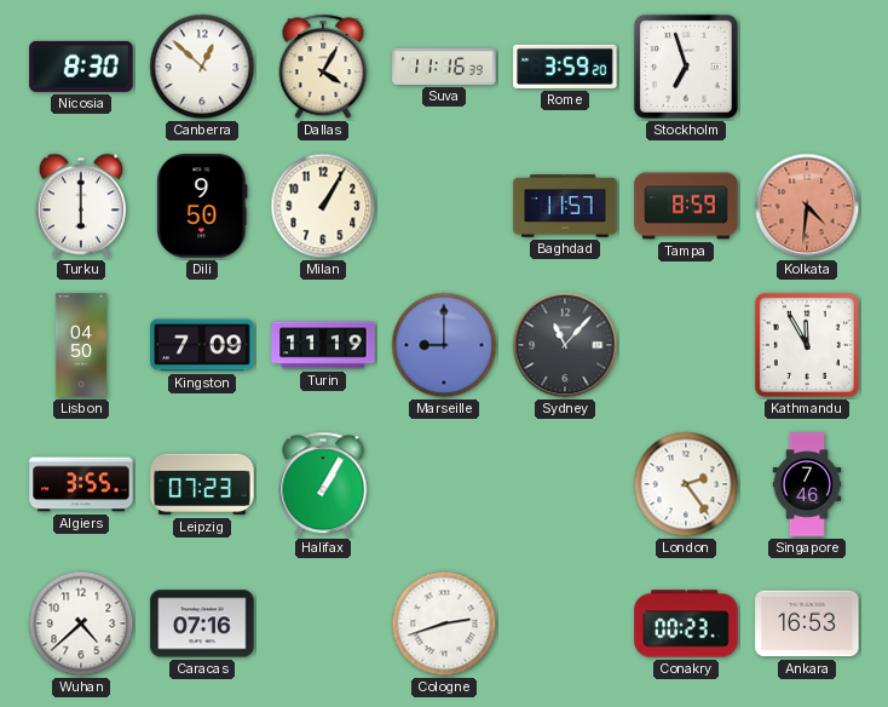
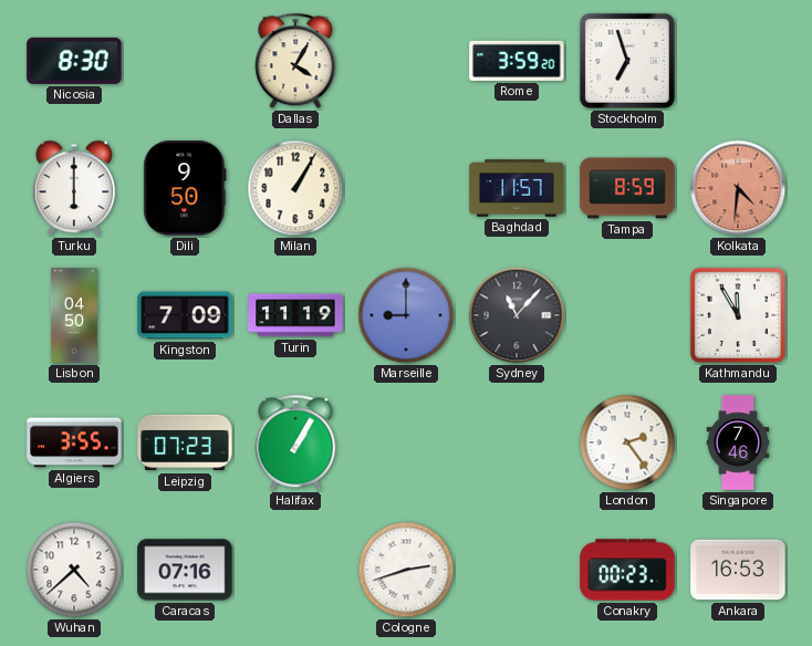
Canberra: 12:52 -> none (202, 67)
Suva: 11:16 -> none (444, 67)
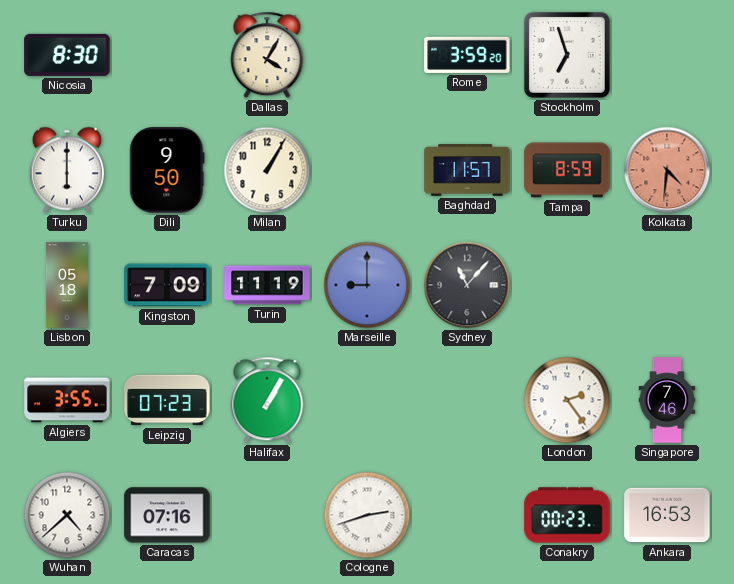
Lisbon: 04:50 -> 05:18 (67, 285)
Kathmandu: 11:55 -> none (738, 315)
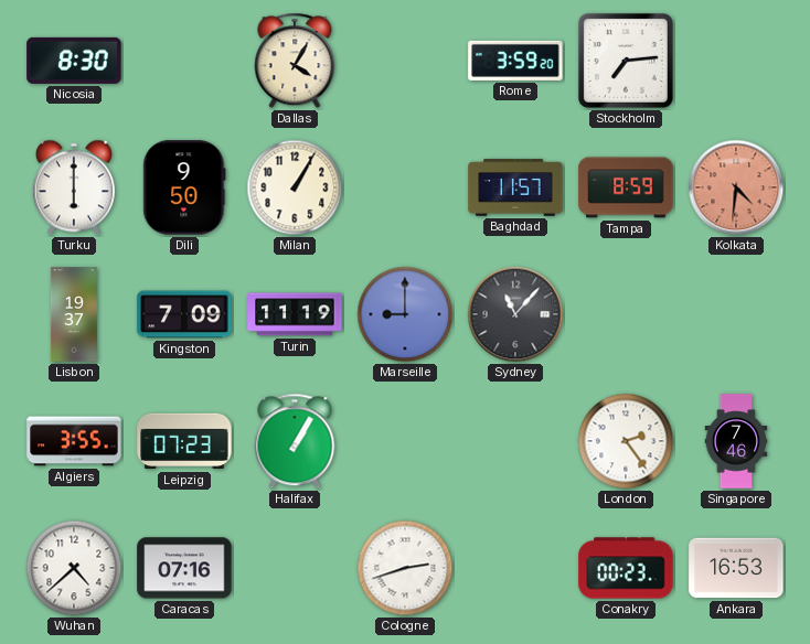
Stockholm: 6:57 -> 7:14 (626, 61)
Lisbon: 05:18 -> 19:37 (74, 314)
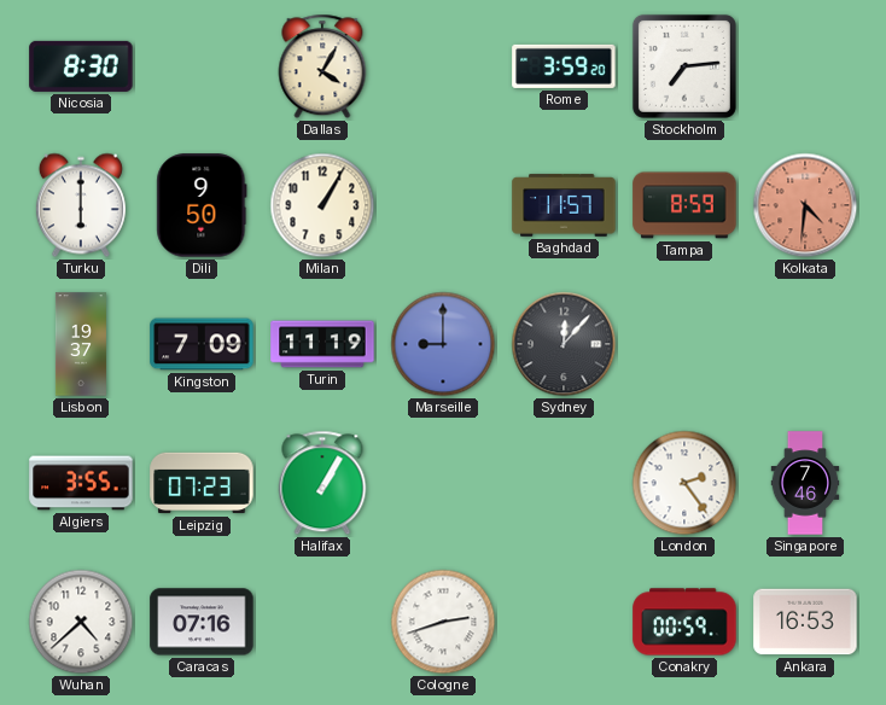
Sydney: 11:07 -> 12:07 (564, 344)
Conakry: 00:23 -> 00:59 (684, 622)
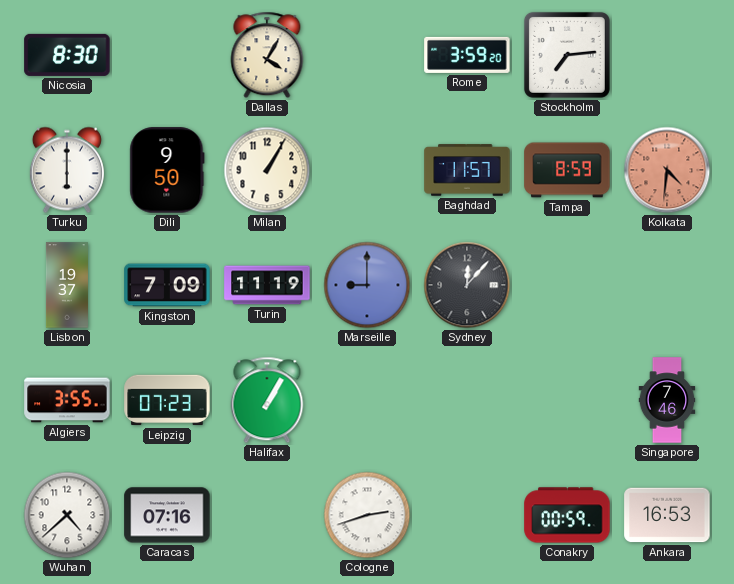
London: 2:24 -> none (684, 483)
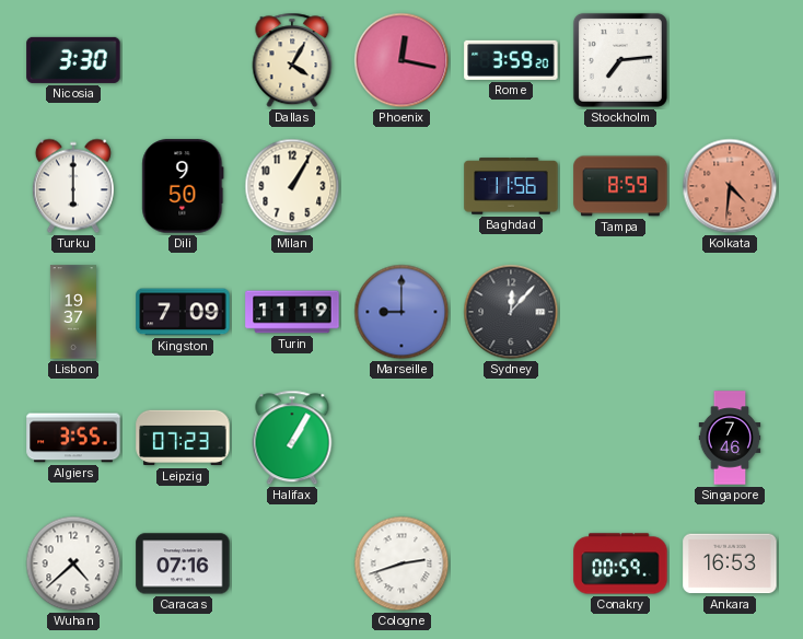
Nicosia: 8:30 -> 3:30 (73, 60)
Phoenix: none -> 12:17 (401, 60)
Baghdad: 11:57 -> 11:56 (511, 186)
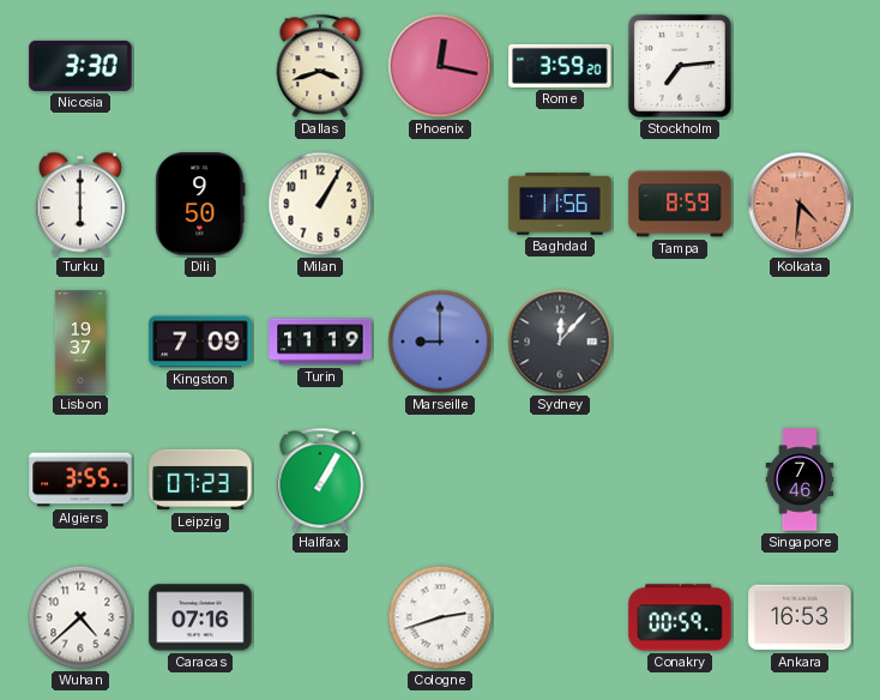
Dallas: 4:05 -> 3:42 (320, 66)
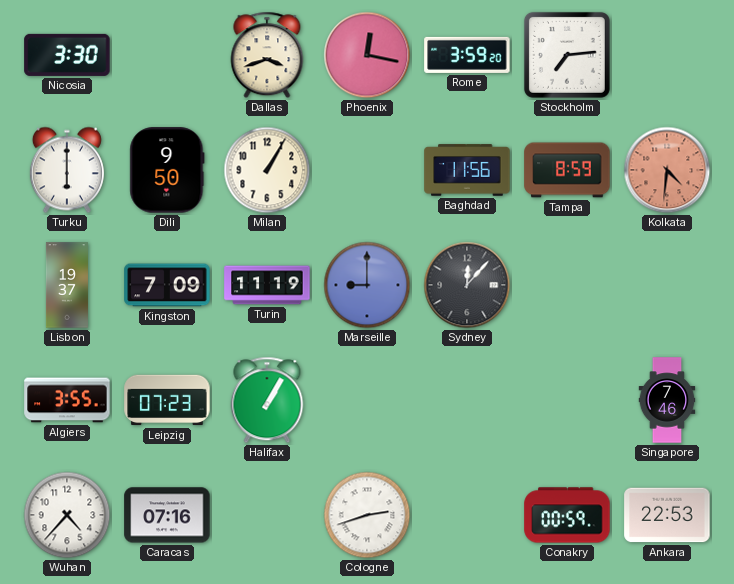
Wuhan: 4:38 -> 4:37 (67, 515)
Ankara: 16:53 -> 22:53 (667, 515)
